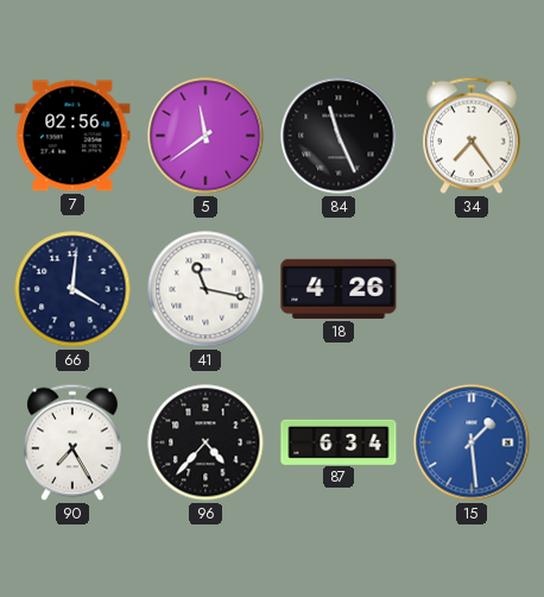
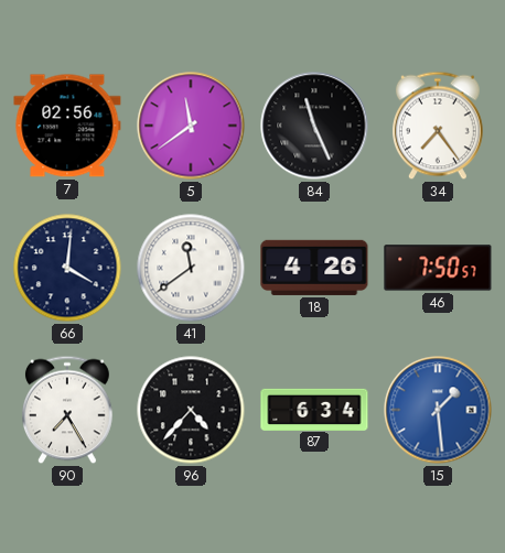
41: 11:17 -> 11:39 (191, 268)
46: none -> 7:50 (438, 268)
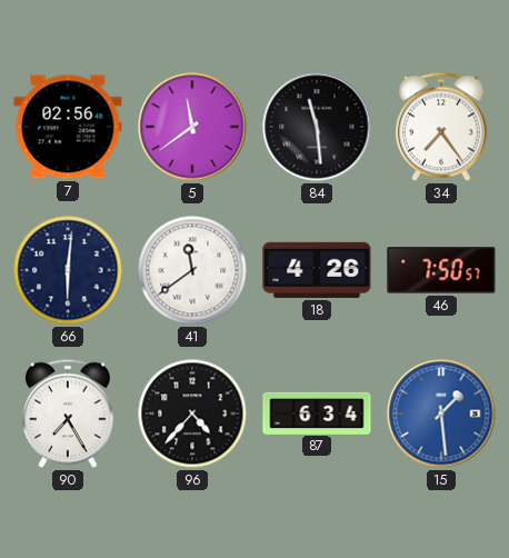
84: 11:26 -> 11:29 (317, 127)
66: 4:01 -> 6:01 (68, 270)
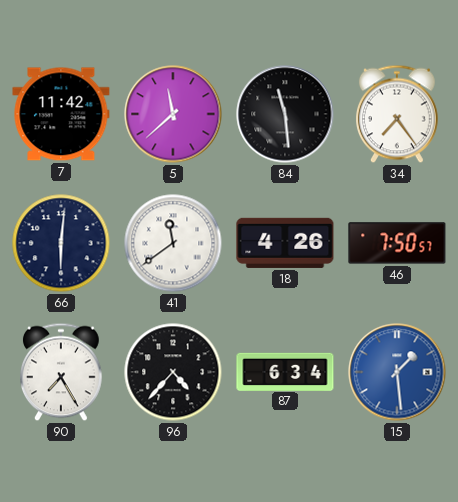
7: 02:56 -> 11:42 (61, 114)
5: 11:39 -> 11:38 (173, 114)
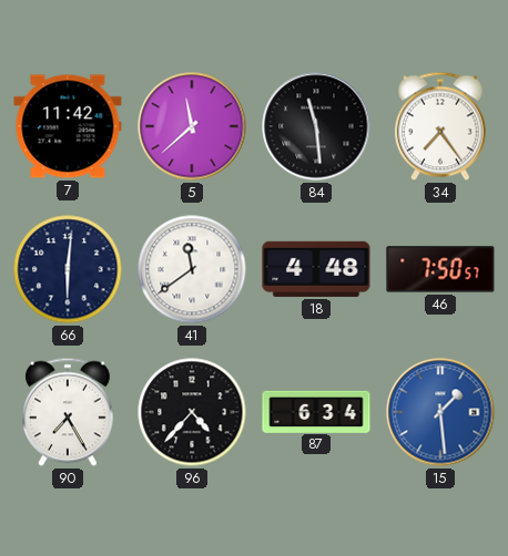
18: 4:26 -> 4:48 (316, 269)
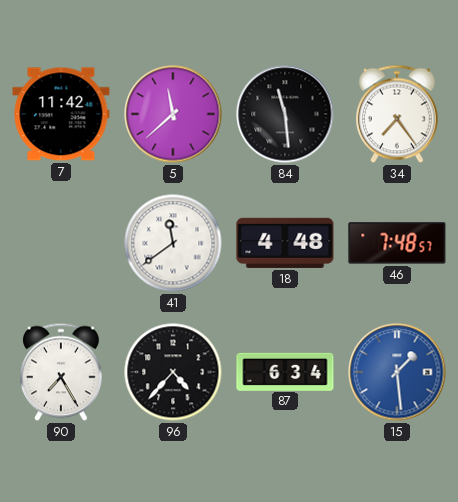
66: 6:01 -> none (68, 269)
46: 7:50 -> 7:48 (397, 243)
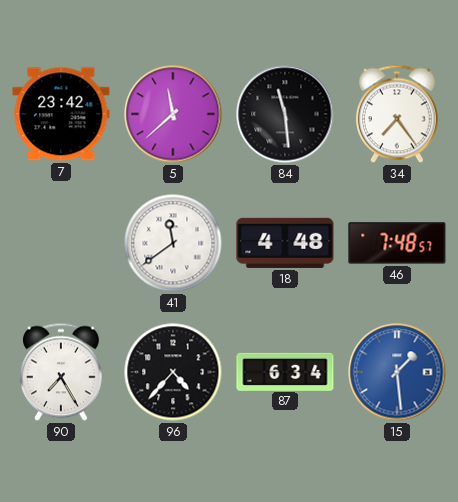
7: 11:42 -> 23:42 (61, 114)
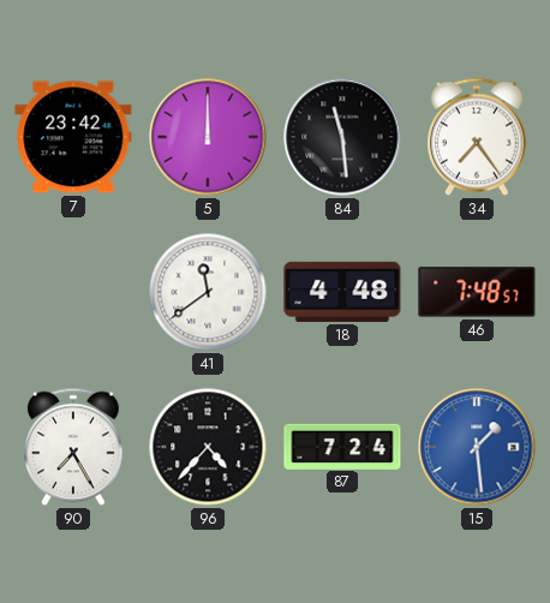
5: 11:38 -> 12:00 (208, 137)
87: 6:34 -> 7:24 (342, 446)
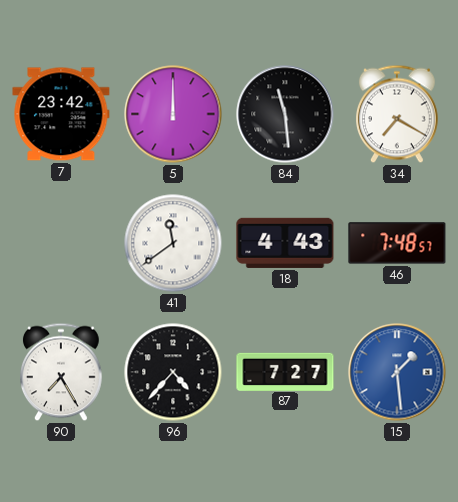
34: 7:24 -> 7:20 (398, 114)
18: 4:48 -> 4:43 (285, 243)
87: 7:24 -> 7:27 (285, 371)
